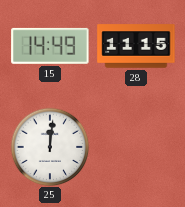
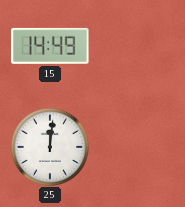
28: 11:15 -> none (136, 46)
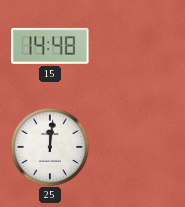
15: 14:49 -> 14:48 (50, 46)
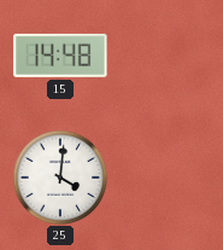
25: 12:01 -> 4:01 (60, 178)
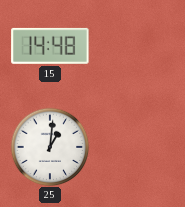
25: 4:01 -> 1:01 (50, 147)
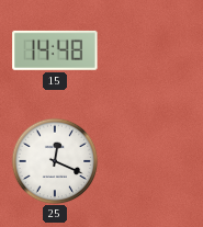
25: 1:01 -> 12:19 (55, 161)
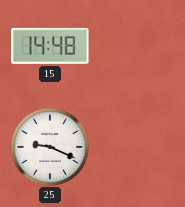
25: 12:19 -> 9:19 (50, 147)
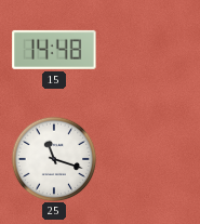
25: 9:19 -> 11:18 (54, 159)
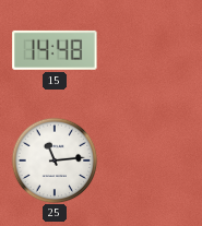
25: 11:18 -> 11:14 (55, 160)
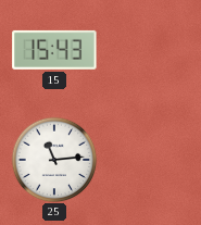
15: 14:48 -> 15:43 (54, 50)
